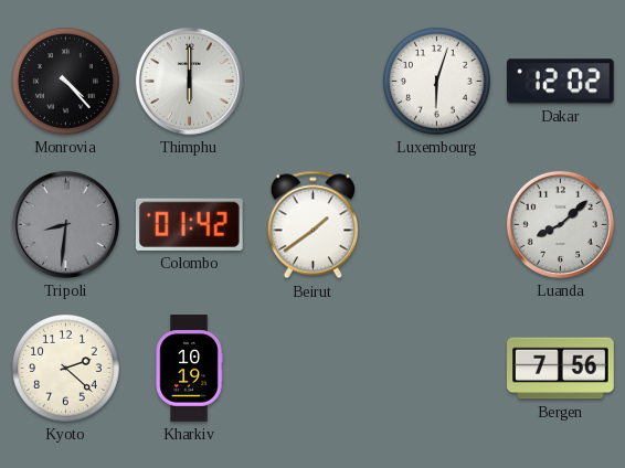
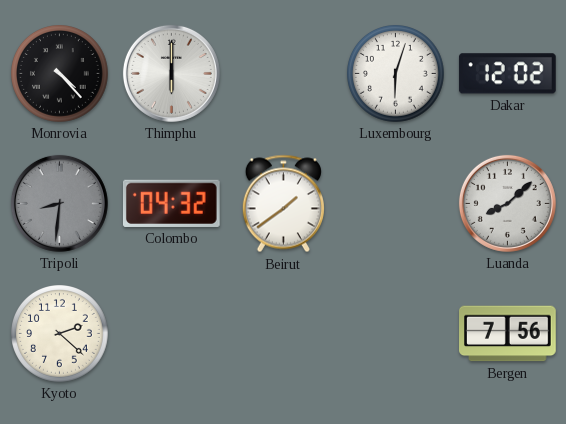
Colombo: 01:42 -> 04:32 (171, 203)
Kharkiv: 10:19 -> none (189, 369)
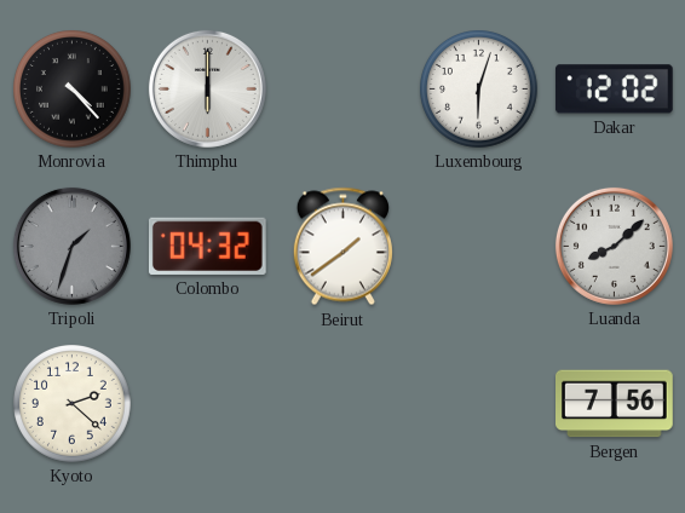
Tripoli: 8:31 -> 1:33 (71, 246)
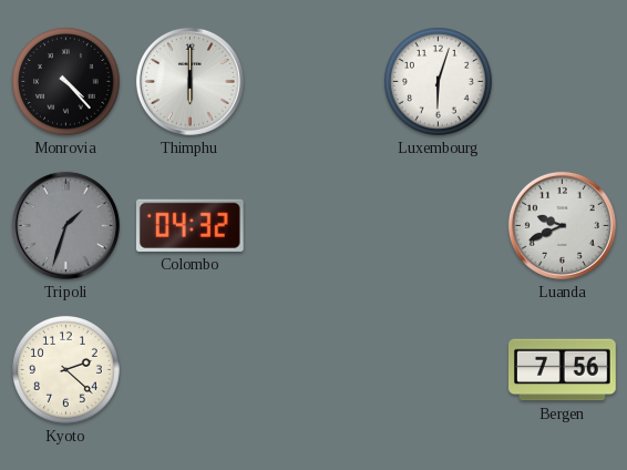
Dakar: 12:02 -> none (614, 90)
Beirut: 1:39 -> none (342, 247)
Luanda: 8:08 -> 9:41 (562, 225)
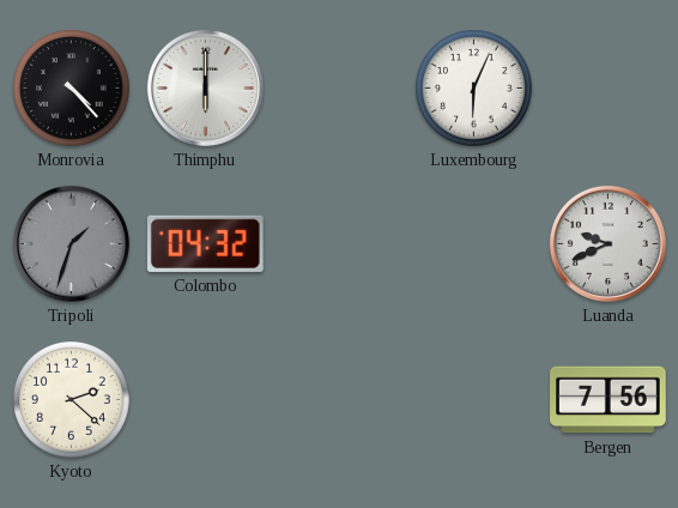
Luxembourg: 6:03 -> 6:04 (474, 89)
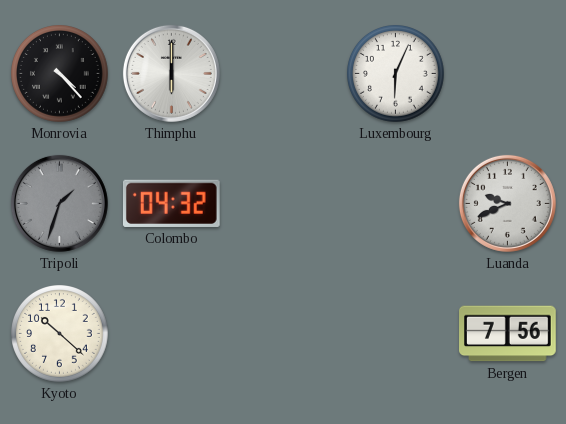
Kyoto: 2:22 -> 10:22 (60, 334)
